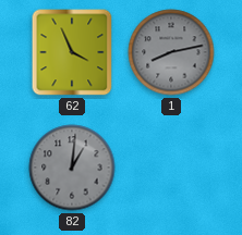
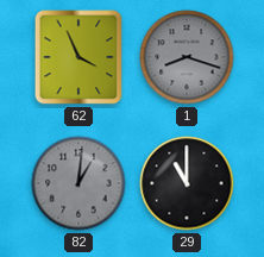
1: 8:13 -> 8:18 (187, 57)
29: none -> 11:00 (187, 183)
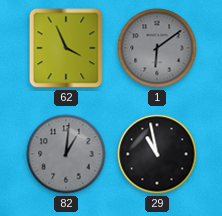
1: 8:18 -> 6:09 (157, 48)
29: 11:00 -> 10:58 (157, 154)
